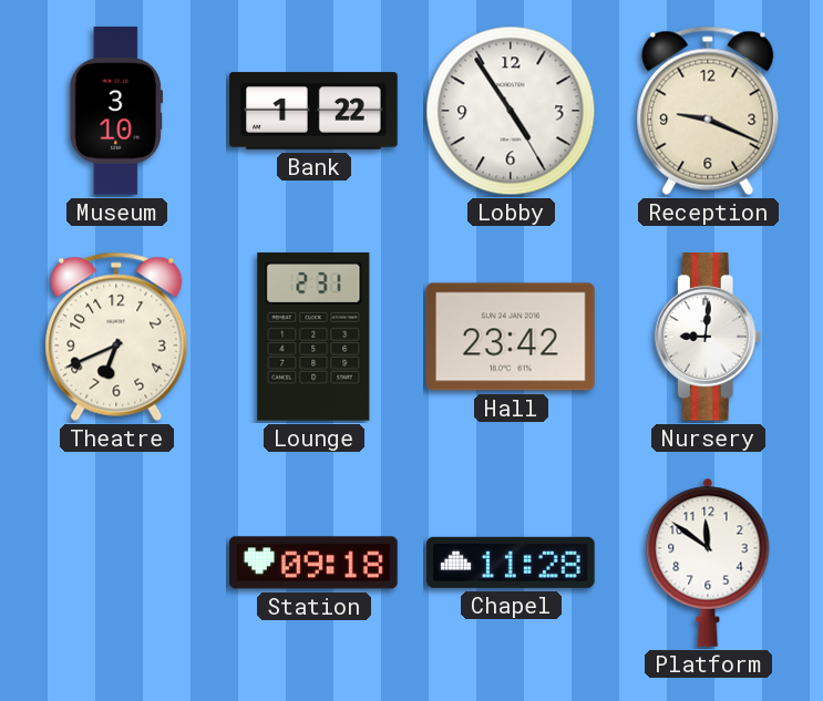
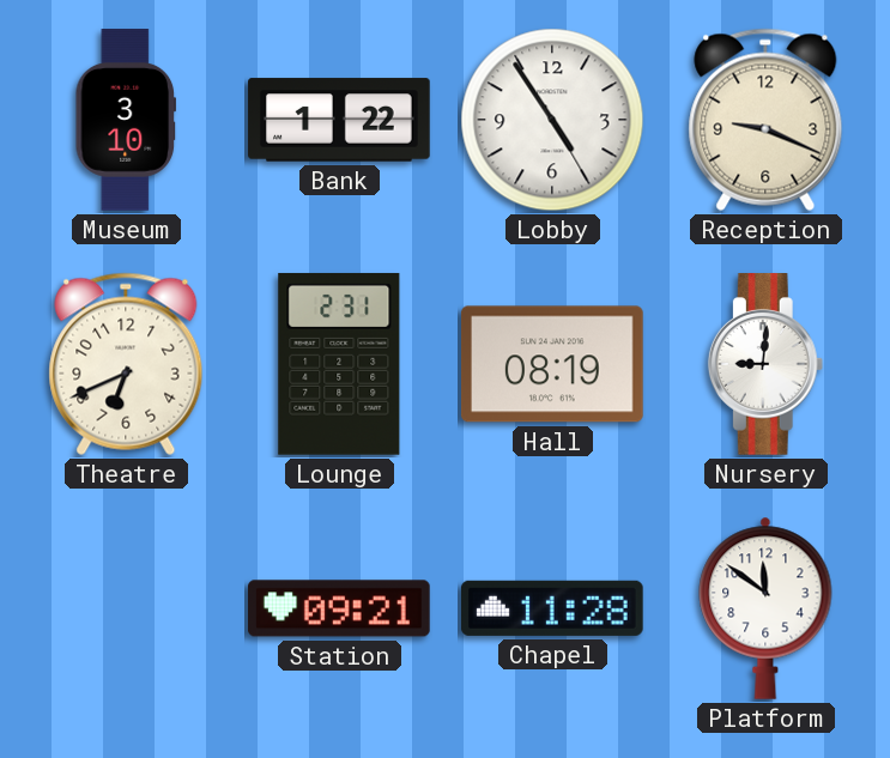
Hall: 23:42 -> 08:19 (552, 364)
Station: 09:18 -> 09:21 (340, 608)
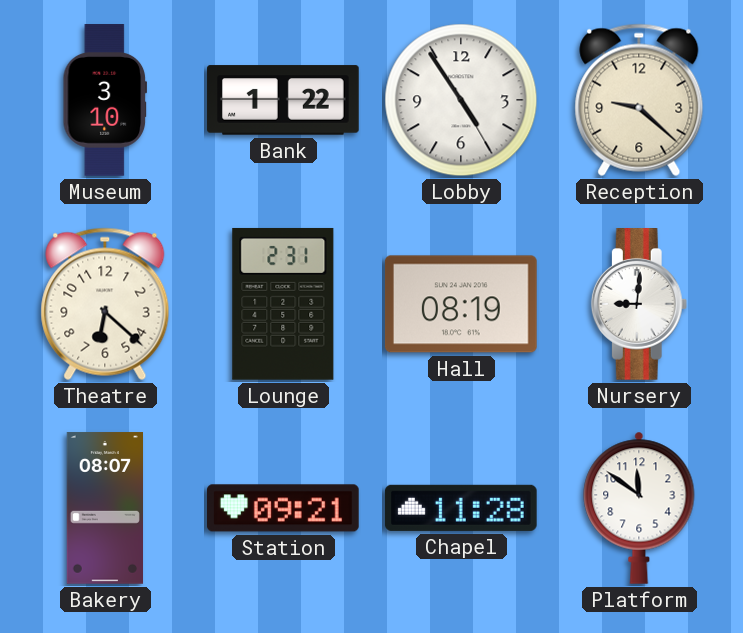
Reception: 9:19 -> 9:22 (639, 100)
Theatre: 6:41 -> 6:22 (105, 304)
Bakery: none -> 08:07 (104, 508)
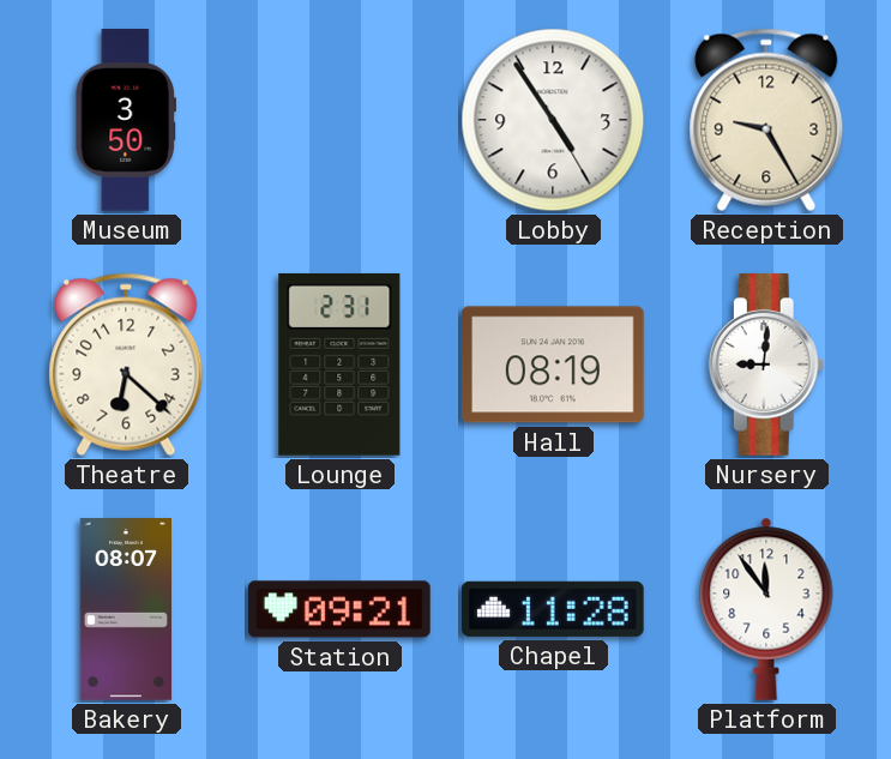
Museum: 3:10 -> 3:50 (125, 120)
Bank: 1:22 -> none (283, 100)
Reception: 9:22 -> 9:25 (766, 120)
Platform: 11:51 -> 11:54 (766, 609)
